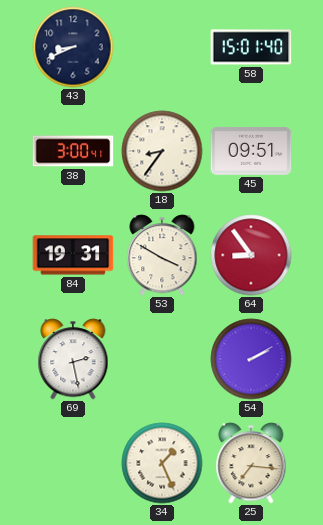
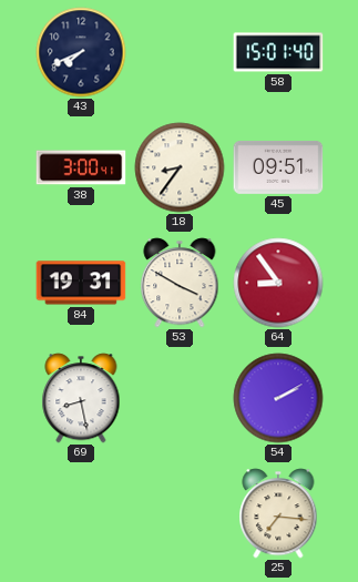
43: 8:41 -> 7:41 (81, 52)
69: 2:28 -> 8:28 (81, 398)
34: 1:26 -> none (162, 463)
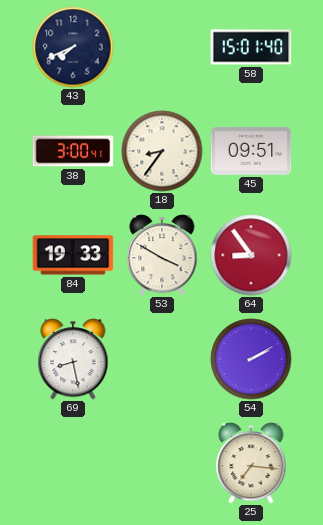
84: 19:31 -> 19:33 (73, 255)
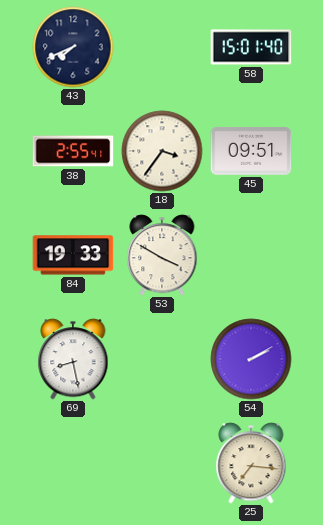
38: 3:00 -> 2:55 (73, 151)
18: 8:36 -> 3:36 (162, 151)
64: 8:54 -> none (251, 255)
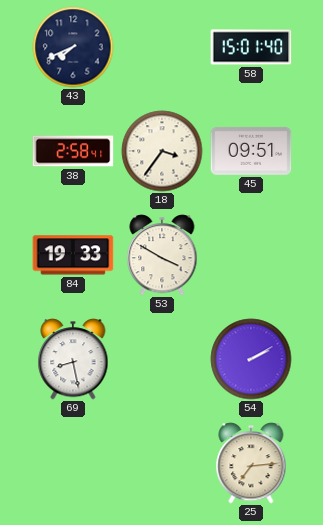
38: 2:55 -> 2:58 (73, 151)
25: 7:16 -> 7:14 (251, 463)
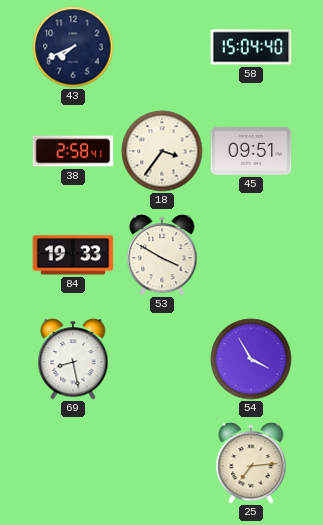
58: 15:01 -> 15:04 (251, 47)
54: 2:10 -> 3:55 (251, 359)
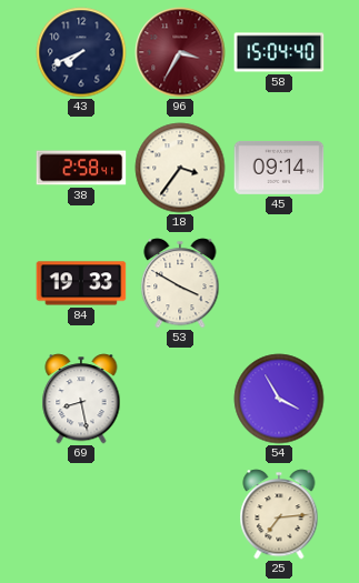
96: none -> 3:35 (180, 52)
45: 09:51 -> 09:14 (279, 168)
